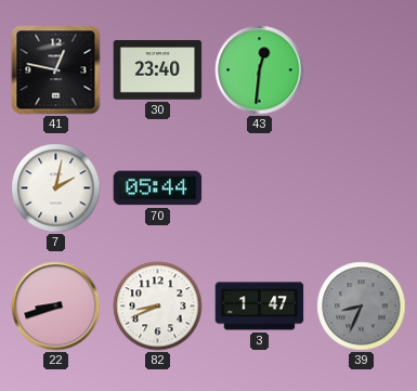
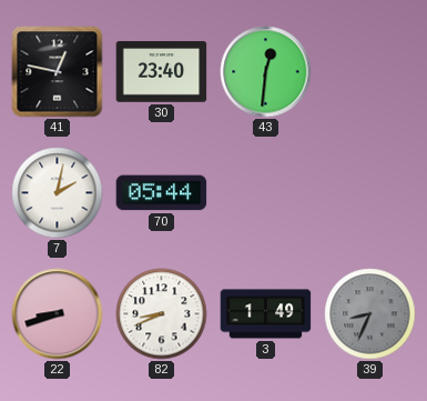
3: 1:47 -> 1:49 (266, 314)
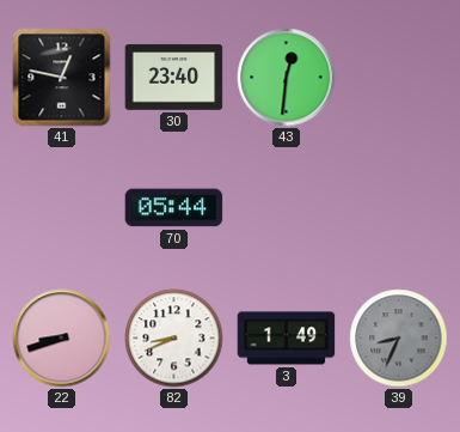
7: 2:02 -> none (58, 193)
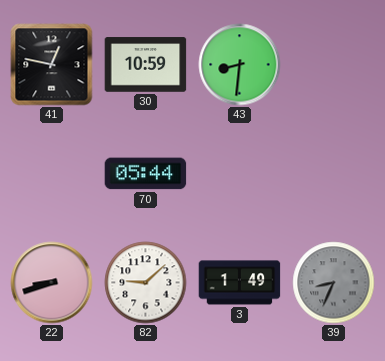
30: 23:40 -> 10:59 (146, 65)
43: 12:31 -> 8:31 (240, 65)
82: 8:41 -> 9:08 (146, 283)
